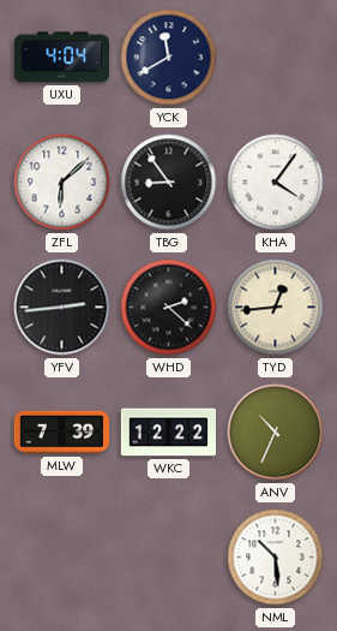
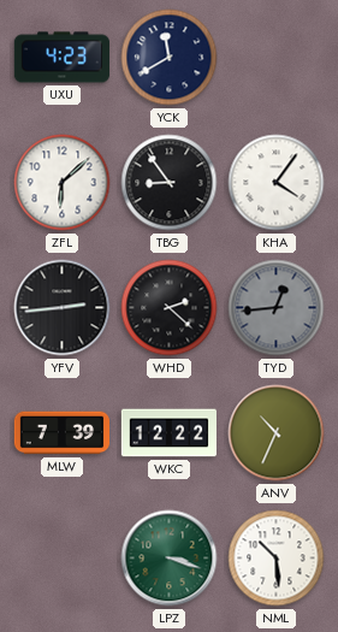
UXU: 4:04 -> 4:23 (61, 58)
TYD dial: cream -> grey (277, 308)
LPZ: none -> 3:18 (170, 559)
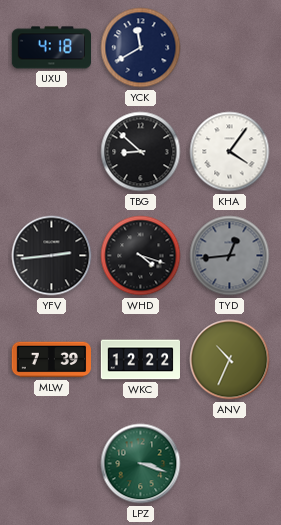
UXU: 4:23 -> 4:18 (51, 48)
ZFL: 6:08 -> none (63, 183)
TBG: 8:54 -> 8:52 (141, 152)
WHD: 2:22 -> 4:18 (141, 256)
NML: 10:29 -> none (277, 559)
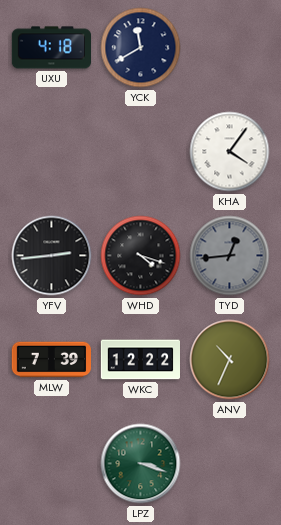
TBG: 8:52 -> none (141, 152)
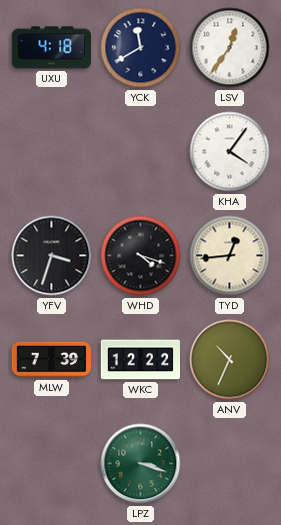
LSV: none -> 12:36 (230, 48)
YFV: 2:44 -> 3:33 (52, 256)
TYD dial: grey -> cream (230, 256)
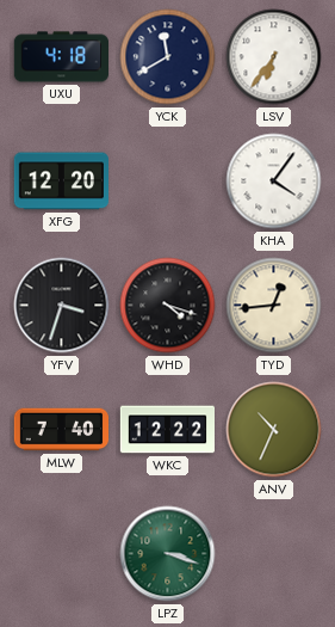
LSV: 12:36 -> 6:36 (274, 57)
XFG: none -> 12:20 (61, 182)
MLW: 7:39 -> 7:40 (61, 430)
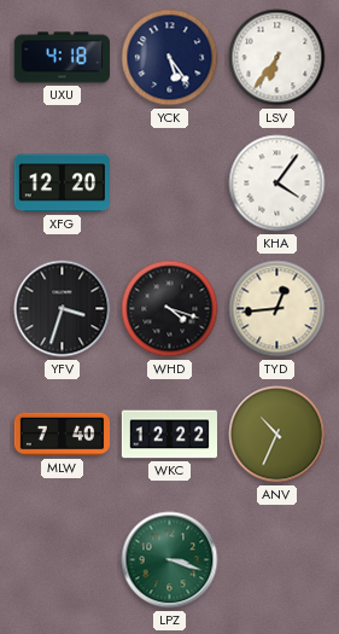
YCK: 11:40 -> 5:24 (170, 58)
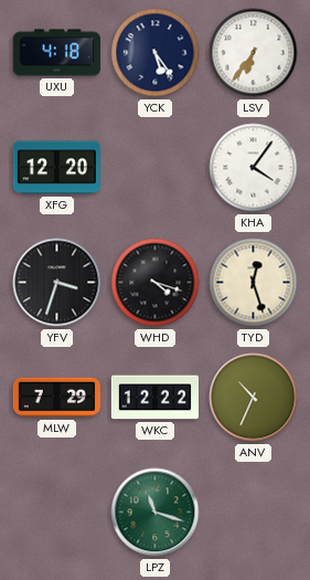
TYD: 12:44 -> 12:27 (254, 283)
MLW: 7:40 -> 7:29 (56, 398)
LPZ: 3:18 -> 11:18 (156, 513)
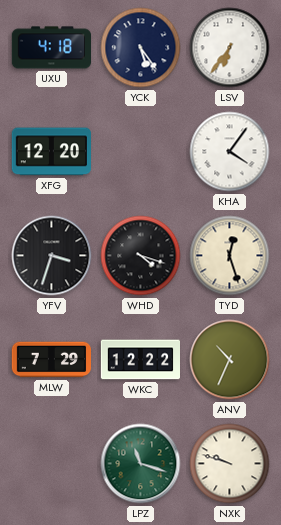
NXK: none -> 9:48 (230, 464)
